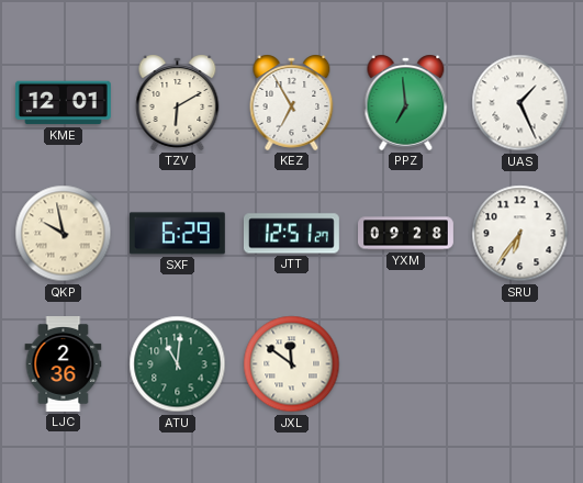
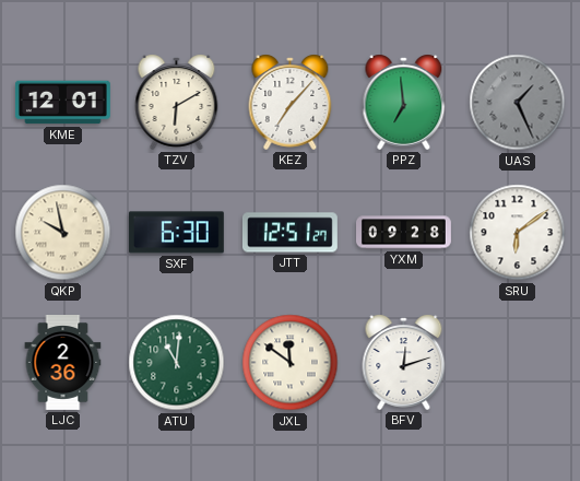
KEZ: 6:55 -> 7:07 (291, 102)
UAS dial: white -> grey (518, 103)
SXF: 6:29 -> 6:30 (176, 233)
SRU: 6:36 -> 6:09 (518, 233)
BFV: none -> 12:12 (404, 362)
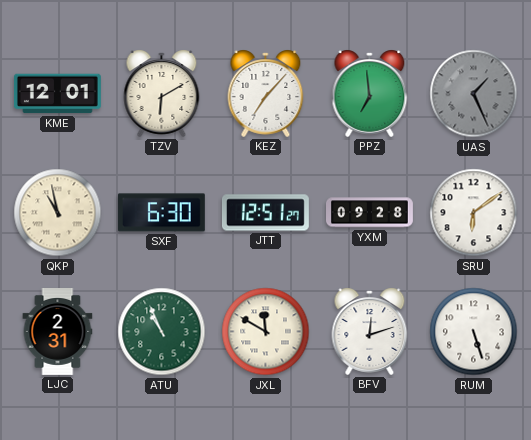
QKP: 9:58 -> 10:58 (58, 213)
LJC: 2:36 -> 2:31 (58, 332)
ATU: 11:01 -> 10:56 (162, 332)
JXL: 11:51 -> 11:50 (266, 332)
RUM: none -> 5:27 (474, 332)
